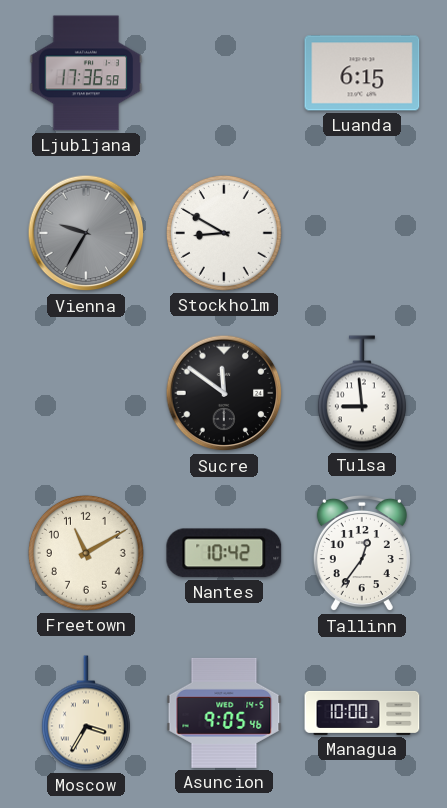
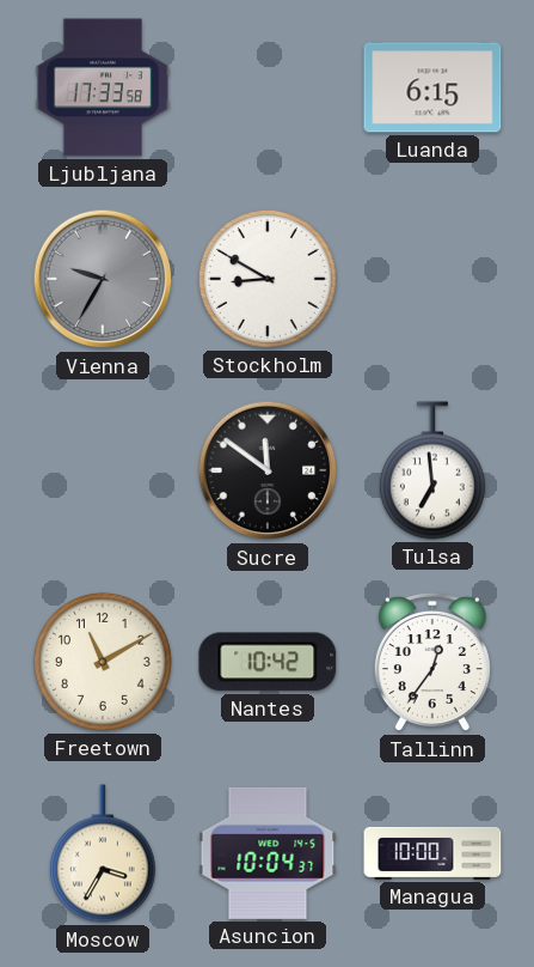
Ljubljana: 17:36 -> 17:33 (103, 87)
Tulsa: 8:59 -> 6:59 (432, 470)
Asuncion: 9:05 -> 10:04 (268, 853)
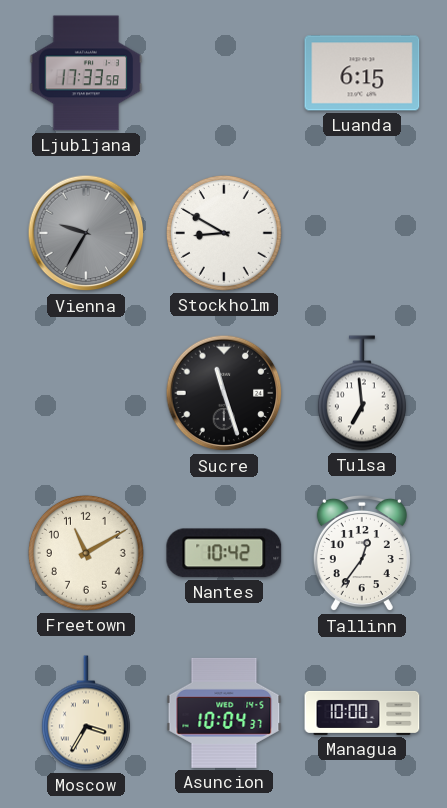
Sucre: 11:51 -> 11:27 (224, 393)
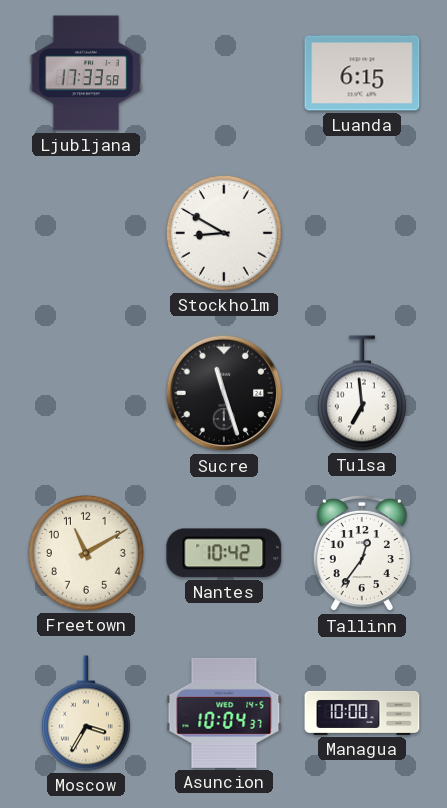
Vienna: 9:35 -> none (86, 233)
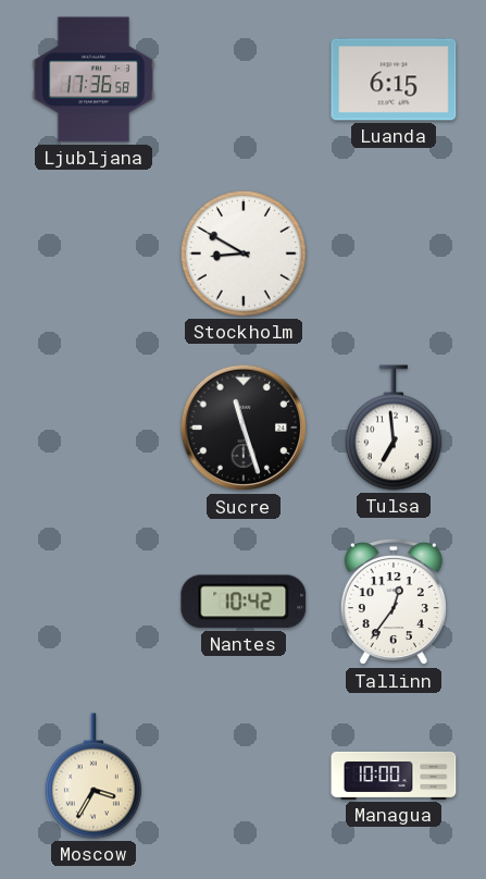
Ljubljana: 17:33 -> 17:36 (94, 79)
Freetown: 11:10 -> none (86, 553)
Asuncion: 10:04 -> none (224, 713)
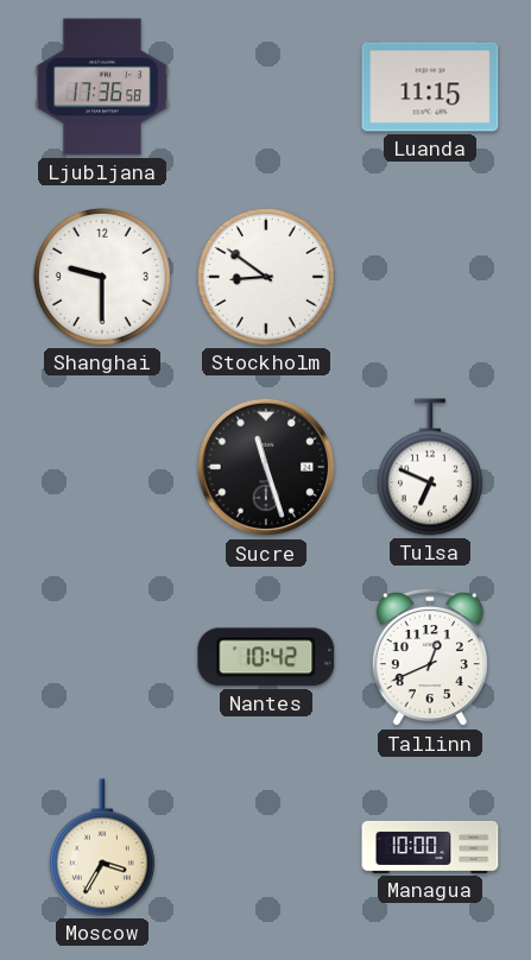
Luanda: 6:15 -> 11:15 (430, 87)
Shanghai: none -> 9:30 (102, 277)
Stockholm: 8:50 -> 8:51 (266, 277)
Tulsa: 6:59 -> 6:49 (430, 467)
Tallinn: 12:36 -> 12:41 (430, 657)
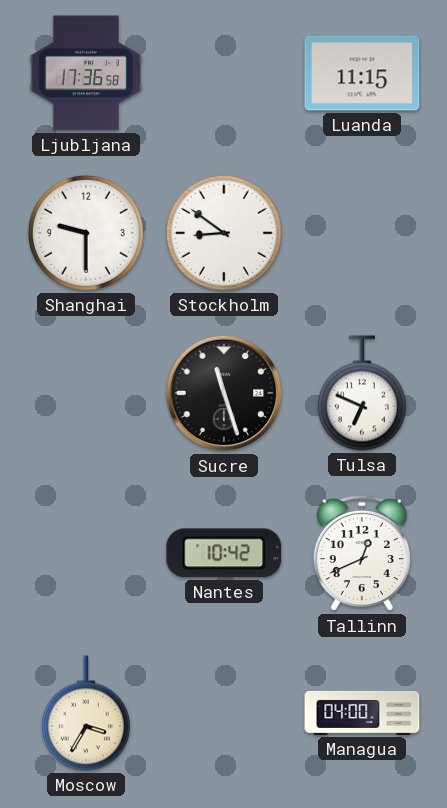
Managua: 10:00 -> 04:00 (362, 713)
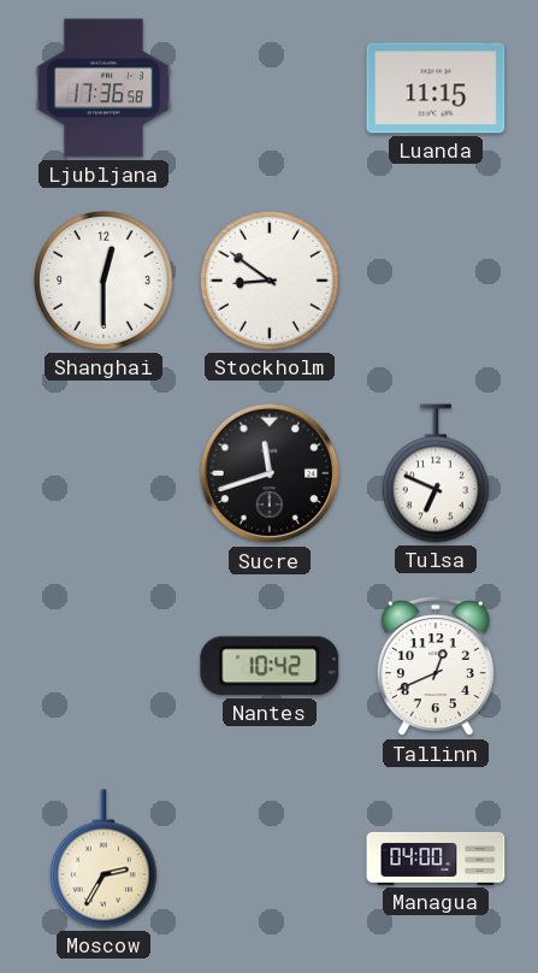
Shanghai: 9:30 -> 12:30 (104, 281)
Sucre: 11:27 -> 11:42 (270, 473)
Moscow: 3:35 -> 2:35 (104, 859)
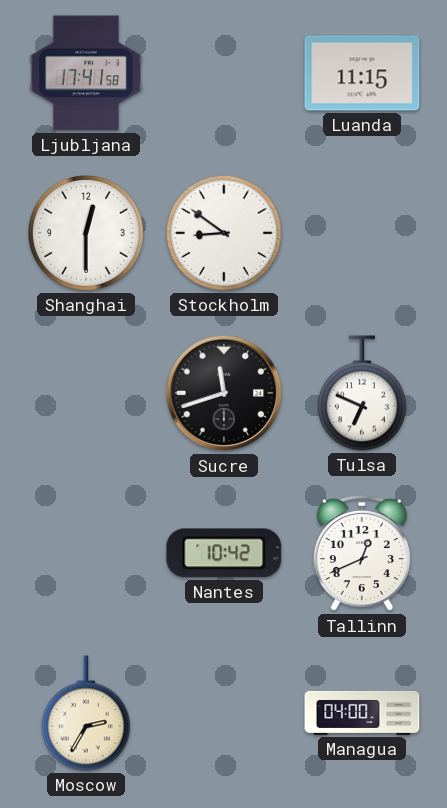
Ljubljana: 17:36 -> 17:41 (86, 73)
